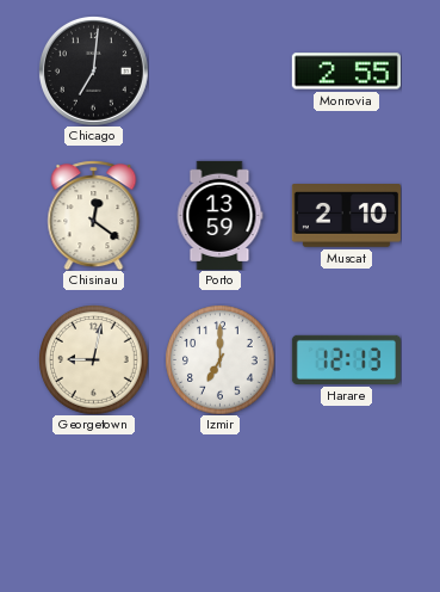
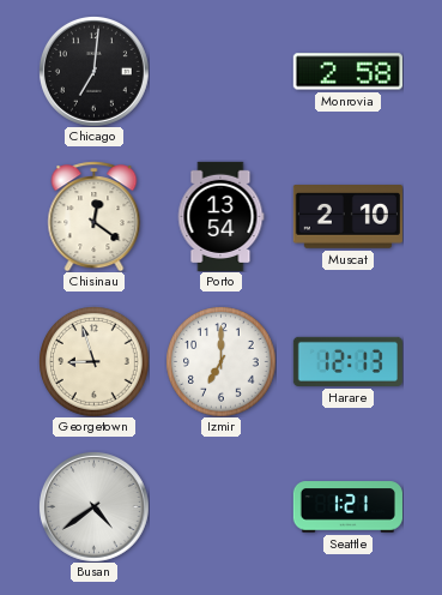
Monrovia: 2:55 -> 2:58 (347, 72)
Porto: 13:59 -> 13:54 (220, 216)
Georgetown: 9:02 -> 8:57 (95, 362)
Busan: none -> 4:39 (93, 506)
Seattle: none -> 1:21 (347, 507)
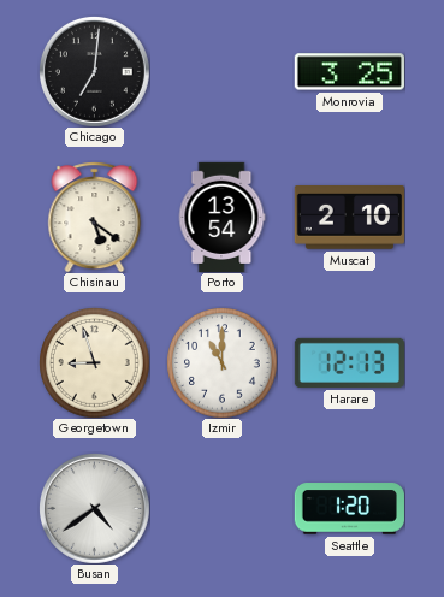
Monrovia: 2:58 -> 3:25 (349, 72)
Chisinau: 12:21 -> 5:21 (95, 217)
Izmir: 7:00 -> 11:00 (223, 363)
Seattle: 1:21 -> 1:20 (349, 509)
